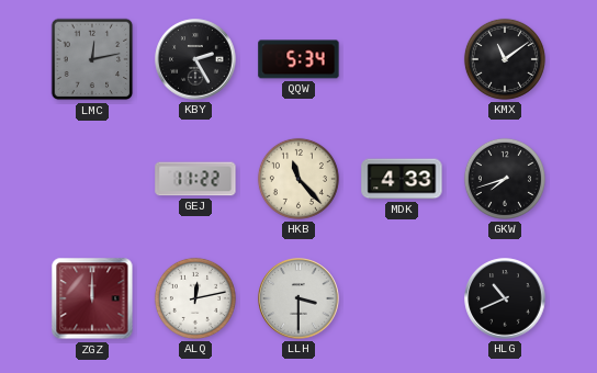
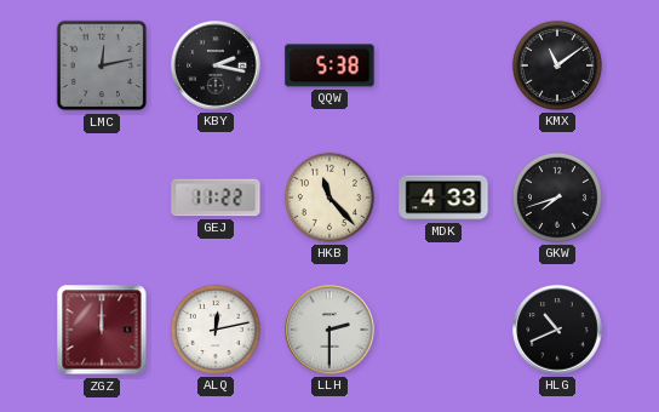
KBY: 2:25 -> 2:17 (216, 65)
QQW: 5:34 -> 5:38 (329, 65)
LLH: 3:30 -> 2:30 (329, 330)
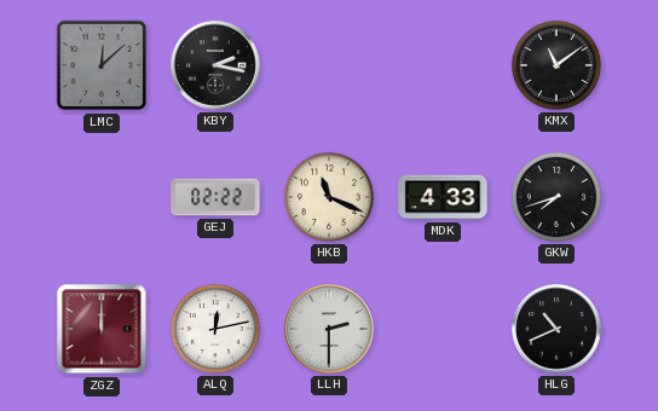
LMC: 12:13 -> 12:08 (102, 65)
QQW: 5:38 -> none (329, 65)
GEJ: 11:22 -> 02:22 (215, 197)
HKB: 11:23 -> 11:19 (329, 197)
